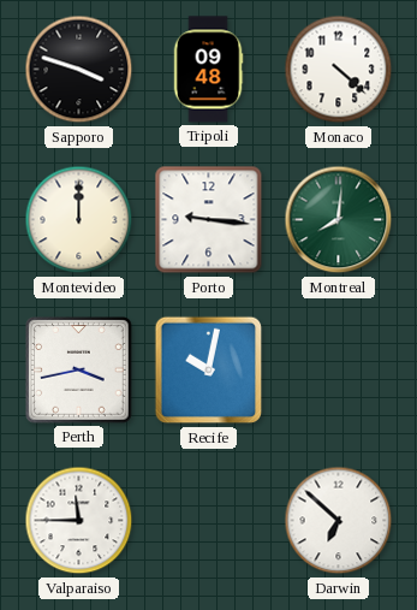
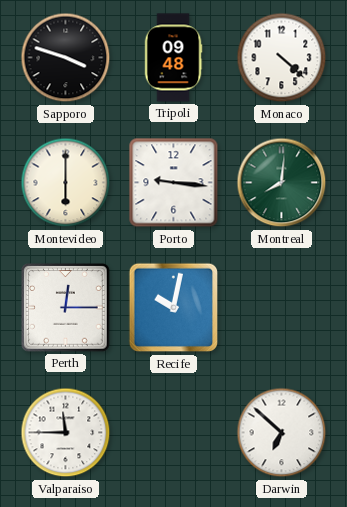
Montevideo: 12:00 -> 6:00 (66, 183)
Perth: 3:43 -> 12:15 (66, 308)
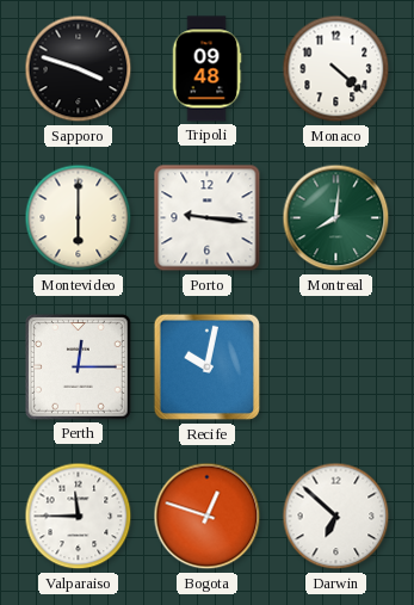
Bogota: none -> 12:48 (208, 517)
